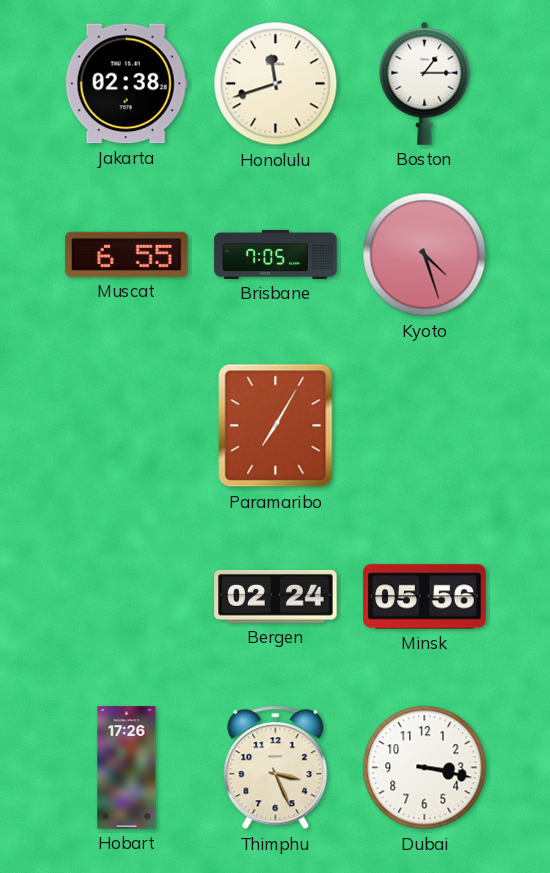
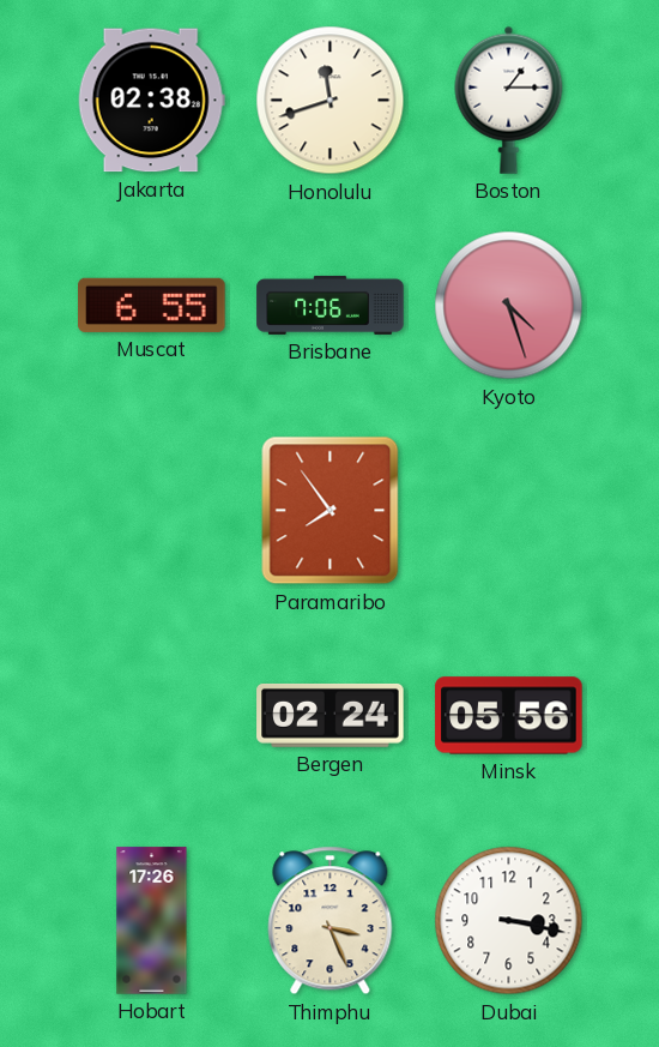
Brisbane: 7:05 -> 7:06 (331, 305)
Paramaribo: 7:05 -> 7:54 (331, 511)
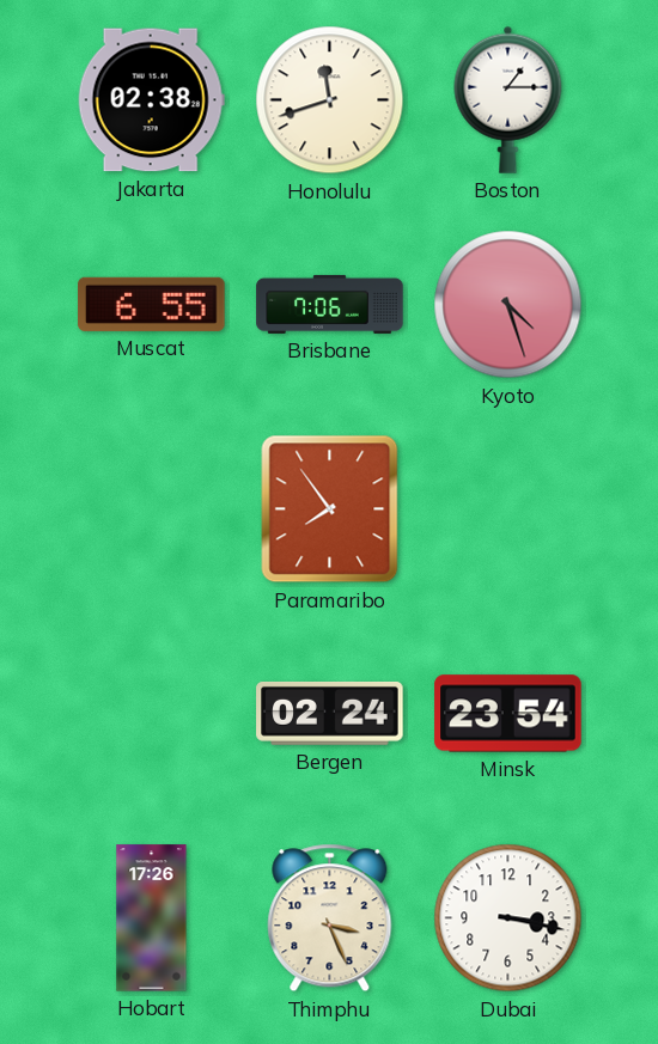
Minsk: 05:56 -> 23:54 (508, 714)
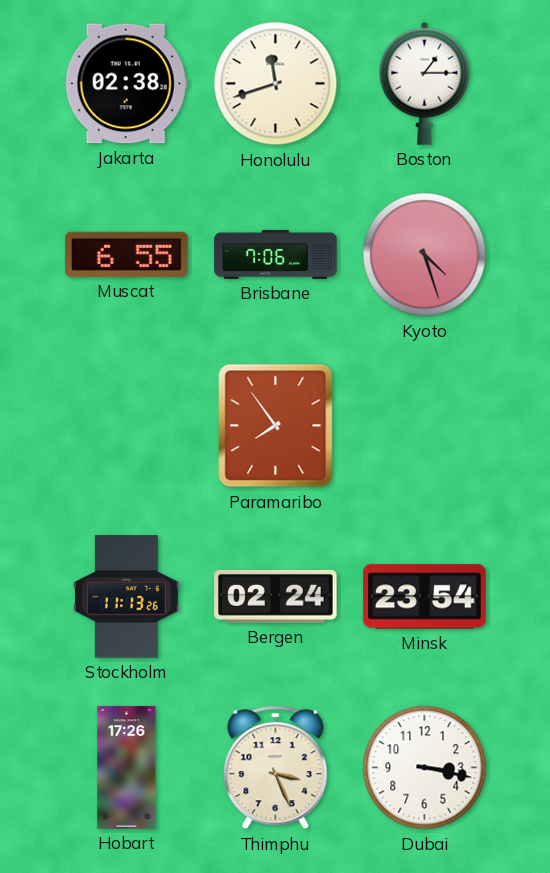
Stockholm: none -> 11:13 (127, 597)
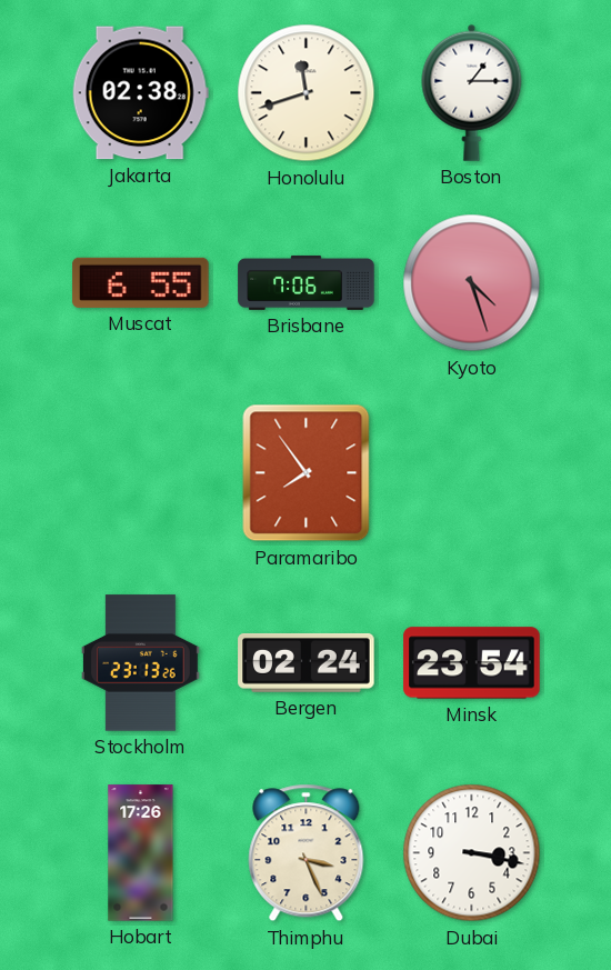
Stockholm: 11:13 -> 23:13 (141, 663)
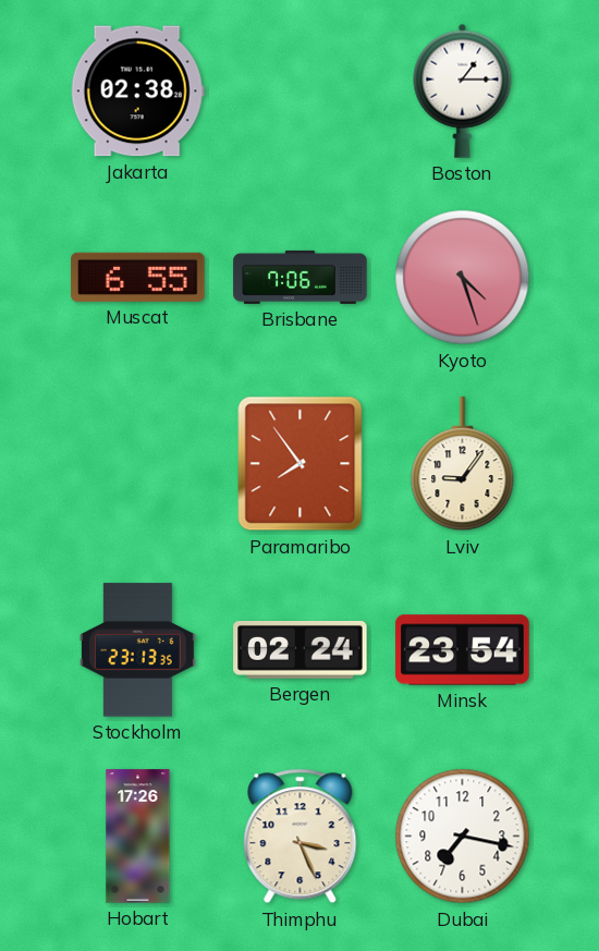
Honolulu: 11:42 -> none (307, 93)
Lviv: none -> 9:06 (463, 464)
Stockholm: 23:13:26 -> 23:13:35 (138, 650)
Dubai: 3:17 -> 7:17 (463, 837)
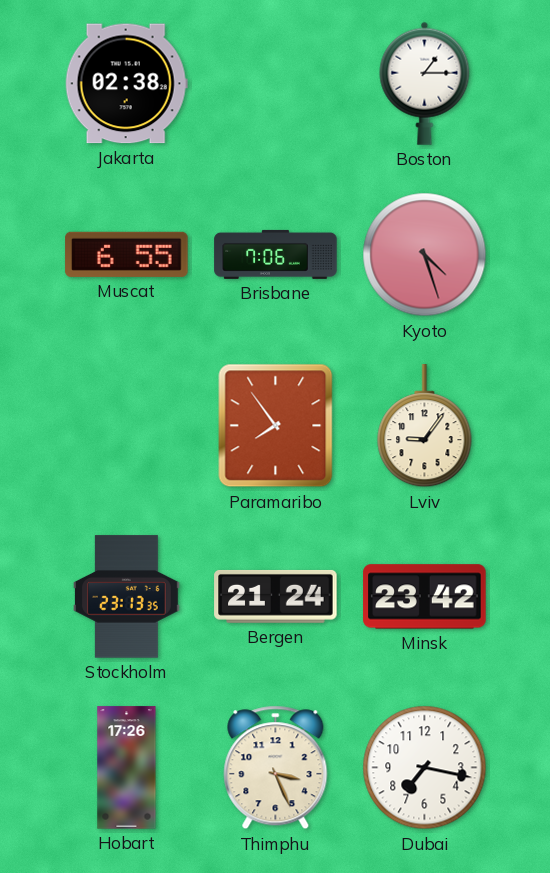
Bergen: 02:24 -> 21:24 (276, 596)
Minsk: 23:54 -> 23:42 (425, 597)
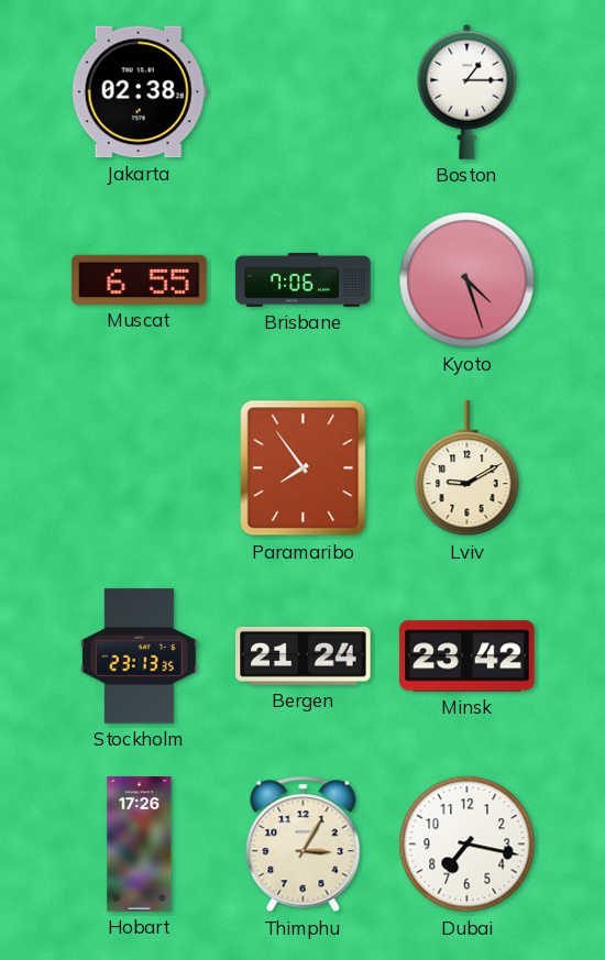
Lviv: 9:06 -> 9:10 (468, 468)
Thimphu: 3:26 -> 3:05 (304, 845)
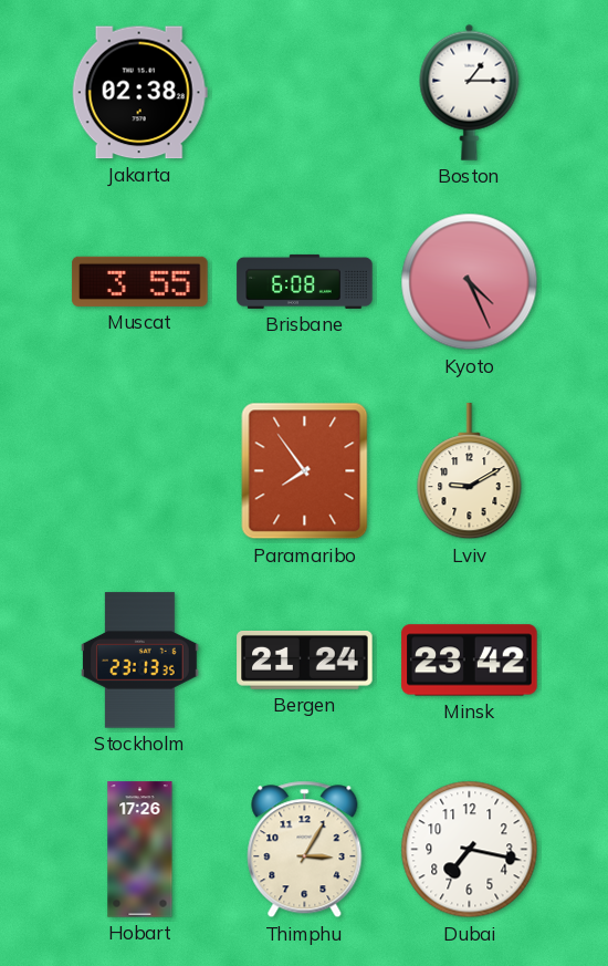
Muscat: 6:55 -> 3:55 (140, 281)
Brisbane: 7:06 -> 6:08 (305, 281)
Kyoto: 4:27 -> 4:26 (470, 282)
